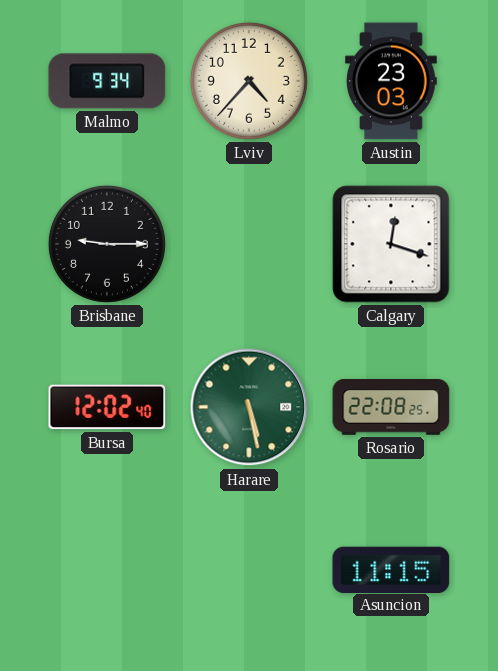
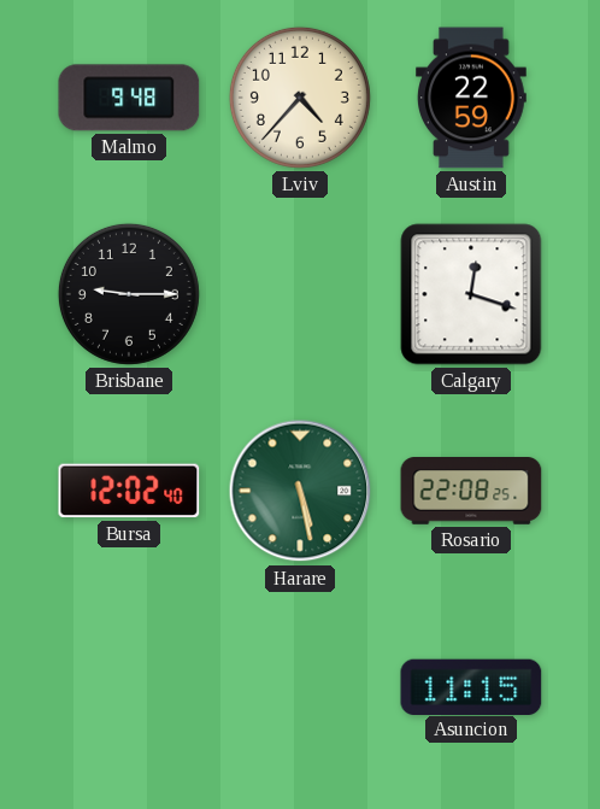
Malmo: 9:34 -> 9:48 (129, 98)
Austin: 23:03 -> 22:59 (472, 98)
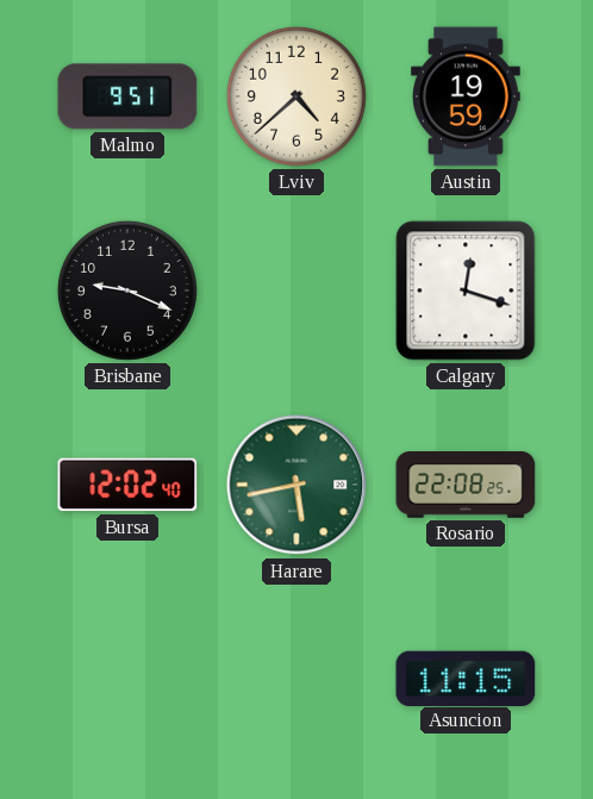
Malmo: 9:48 -> 9:51 (127, 96)
Lviv: 4:37 -> 4:38 (296, 96)
Austin: 22:59 -> 19:59 (467, 96)
Brisbane: 9:15 -> 9:19 (127, 291)
Harare: 5:28 -> 5:43 (296, 485)
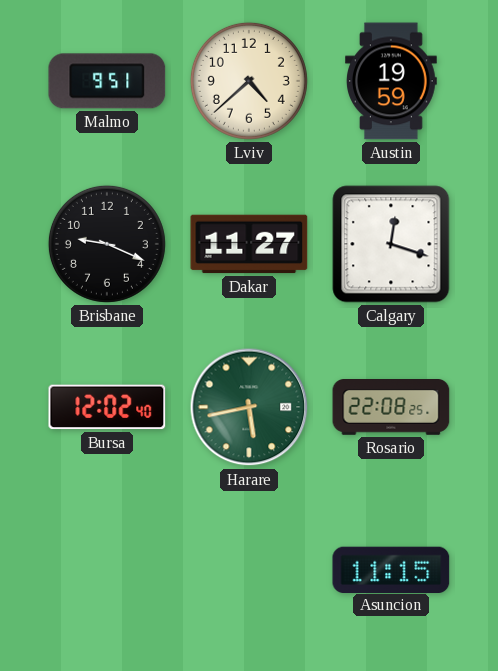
Dakar: none -> 11:27 (249, 244)
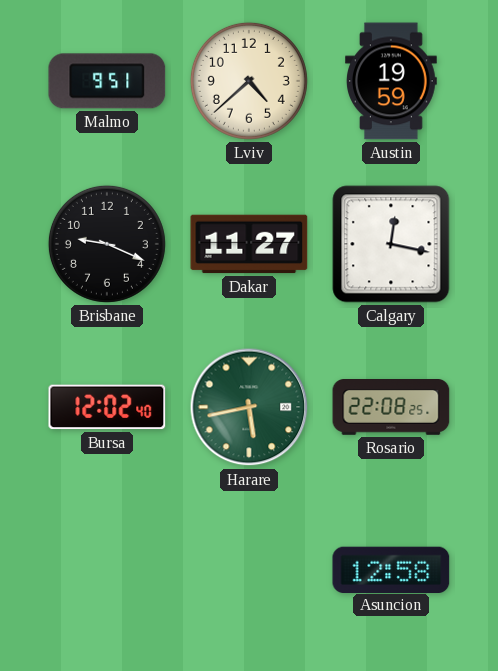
Calgary: 12:18 -> 12:17 (391, 244)
Asuncion: 11:15 -> 12:58 (391, 569)
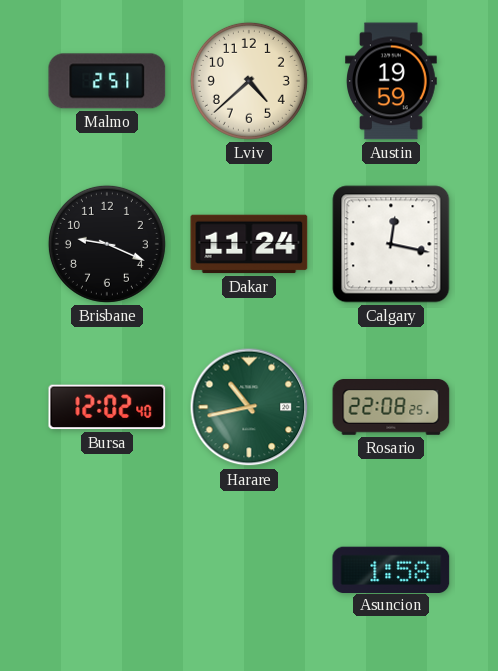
Malmo: 9:51 -> 2:51 (107, 81)
Dakar: 11:27 -> 11:24 (249, 244)
Harare: 5:43 -> 10:43 (249, 407)
Asuncion: 12:58 -> 1:58 (391, 569)
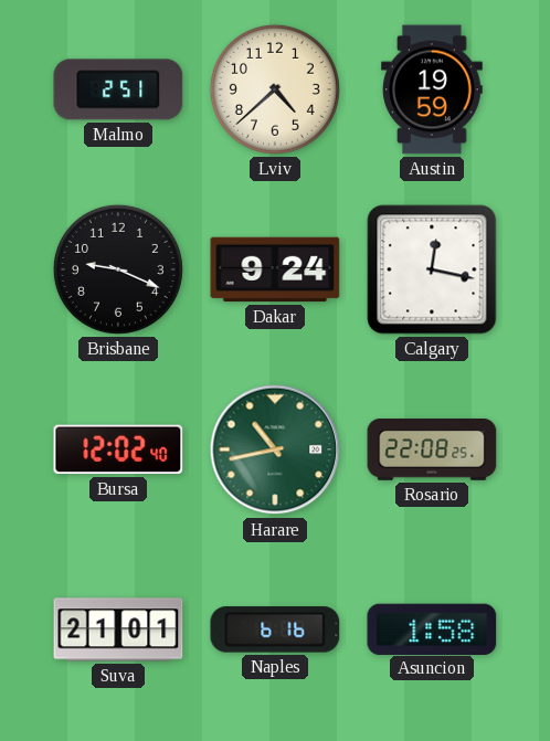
Dakar: 11:24 -> 9:24 (275, 269)
Suva: none -> 21:01 (118, 629)
Naples: none -> 6:16 (275, 629)
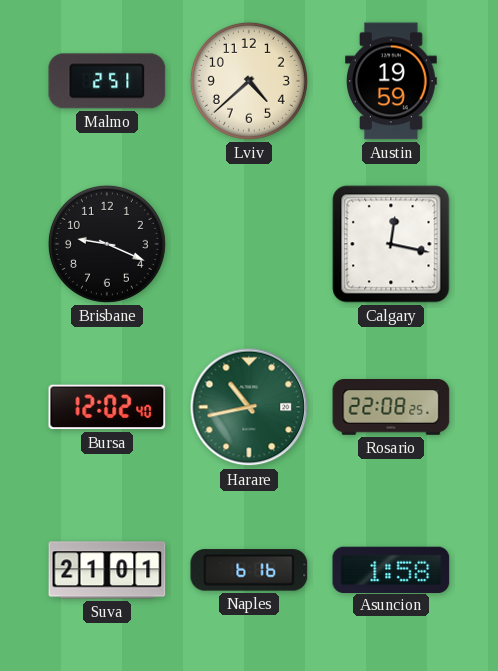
Dakar: 9:24 -> none (275, 269)
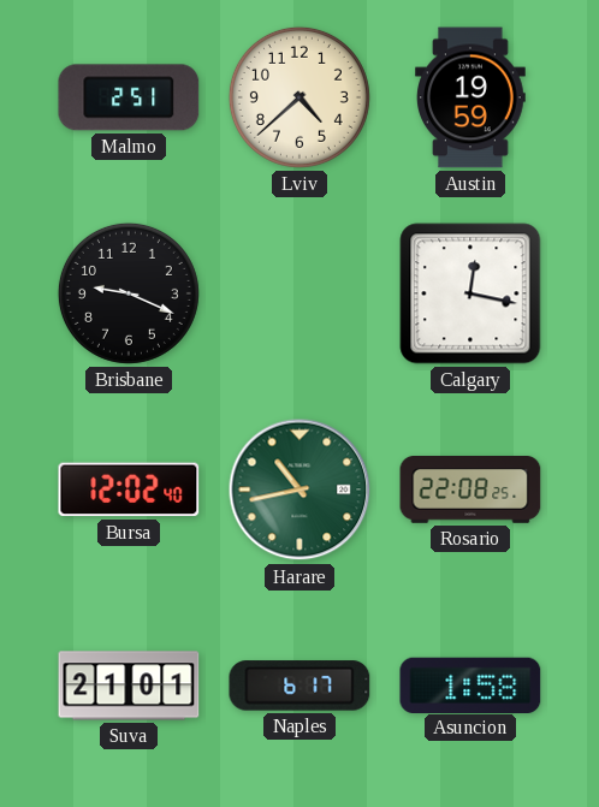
Naples: 6:16 -> 6:17 (299, 686)
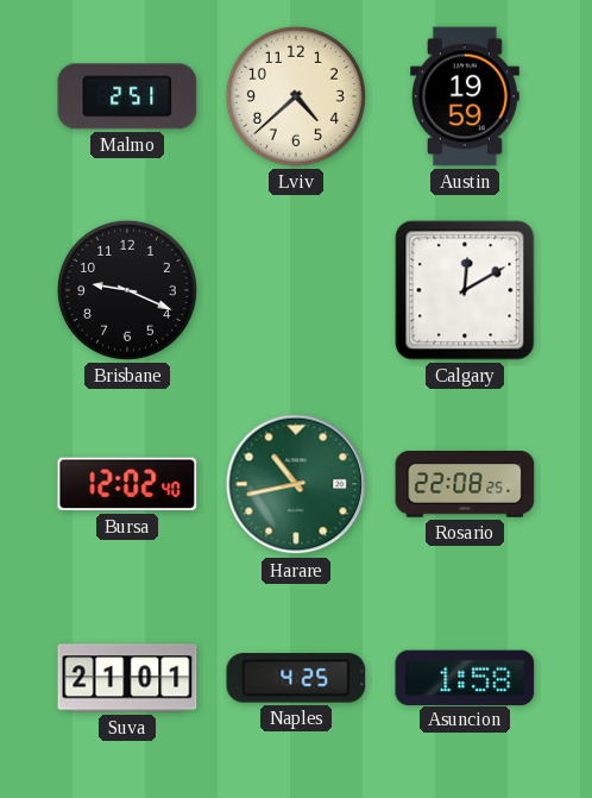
Calgary: 12:17 -> 12:10 (465, 290)
Naples: 6:17 -> 4:25 (296, 678)
